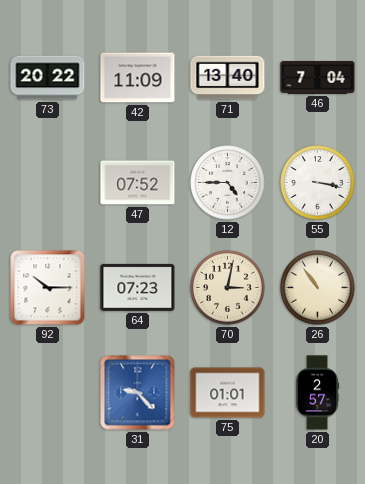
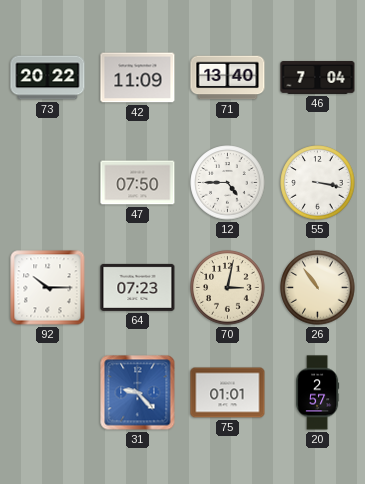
47: 07:52 -> 07:50 (138, 183)
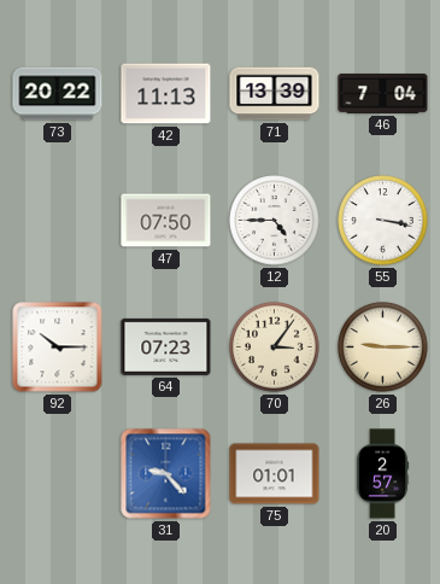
42: 11:09 -> 11:13 (166, 94)
71: 13:40 -> 13:39 (275, 94)
70: 3:02 -> 3:06 (275, 348)
26: 10:54 -> 9:15 (383, 348)
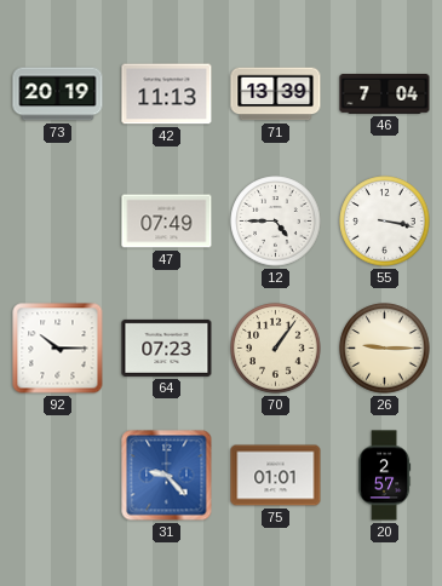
73: 20:22 -> 20:19 (58, 94)
47: 07:50 -> 07:49 (167, 222)
70: 3:06 -> 1:06 (276, 349)
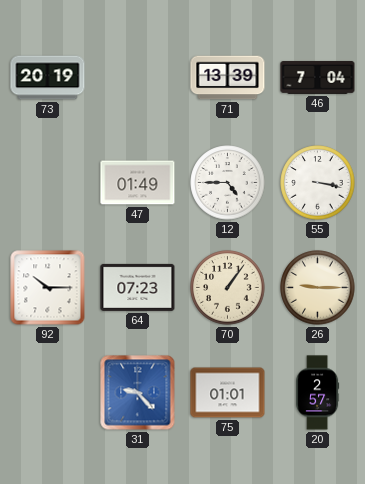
42: 11:13 -> none (167, 94)
47: 07:49 -> 01:49 (138, 183)
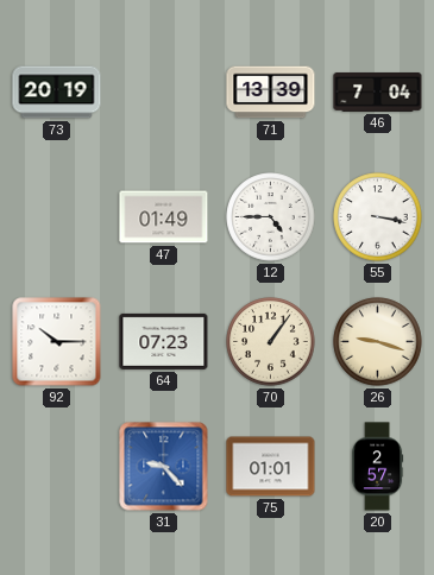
26: 9:15 -> 9:18 (378, 342)
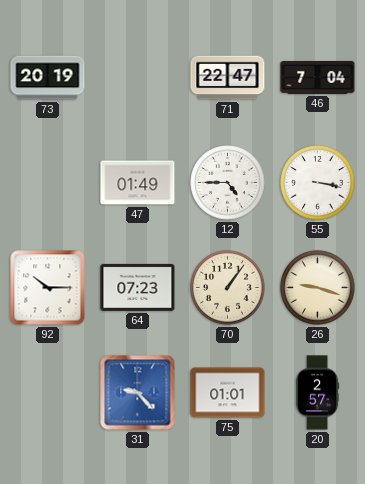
71: 13:39 -> 22:47 (228, 78)
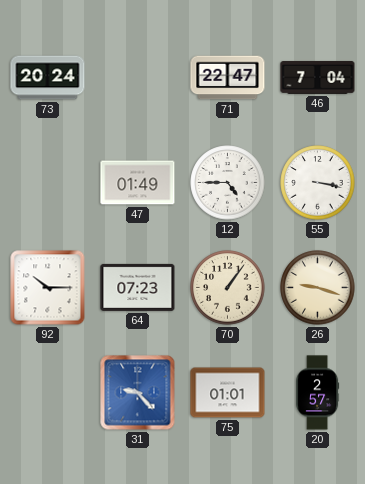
73: 20:19 -> 20:24 (48, 78)
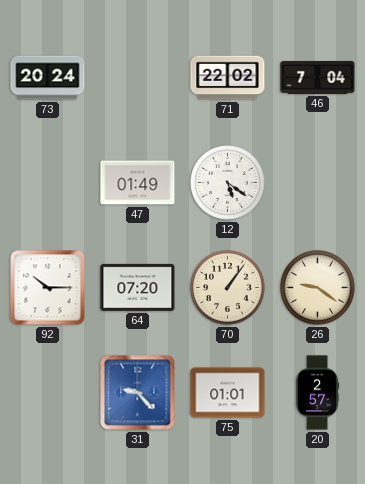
71: 22:47 -> 22:02 (228, 78)
12: 4:45 -> 5:21 (228, 183)
55: 3:17 -> none (318, 183)
64: 07:23 -> 07:20 (138, 287)
26: 9:18 -> 9:21 (318, 288)
